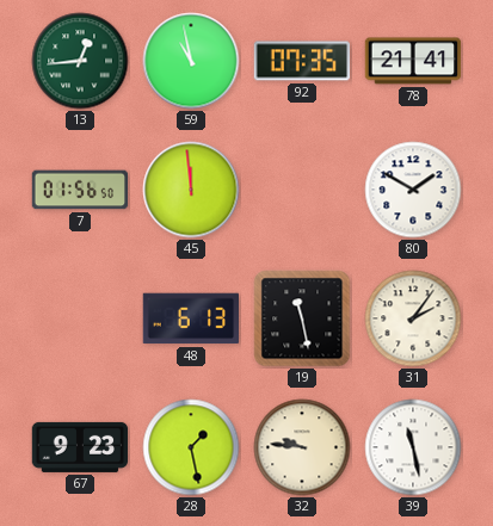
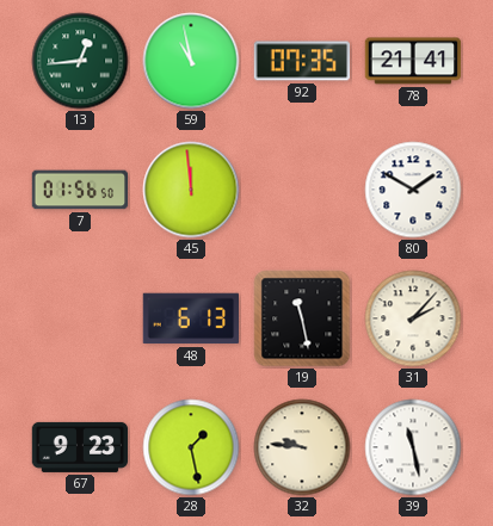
31: 2:06 -> 2:07 (413, 318)
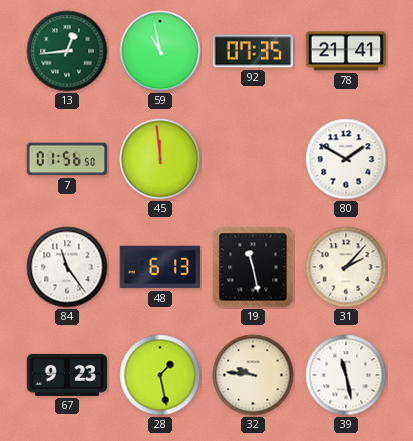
84: none -> 11:24 (67, 267)
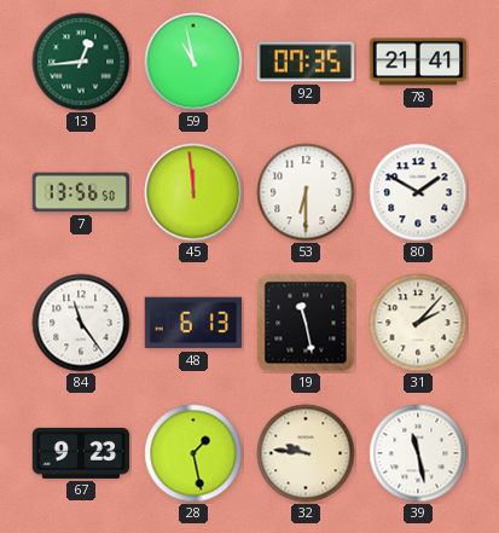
7: 01:56 -> 13:56 (81, 192)
53: none -> 6:30 (306, 192)
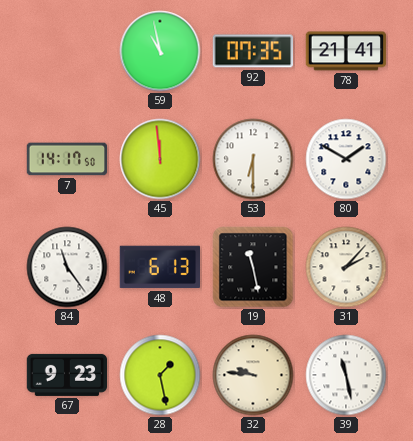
13: 12:44 -> none (81, 62)
7: 13:56 -> 14:17 (67, 159)
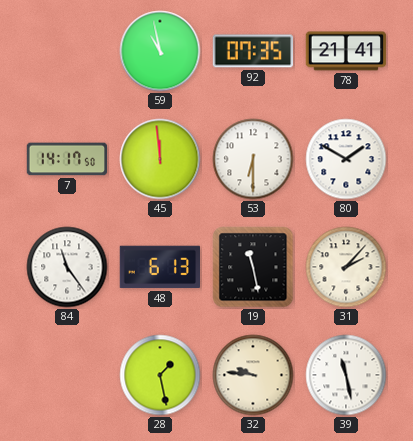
67: 9:23 -> none (67, 375)
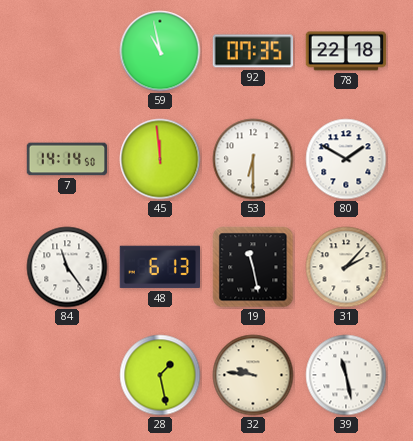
78: 21:41 -> 22:18 (346, 51)
7: 14:17 -> 14:14 (67, 159)
